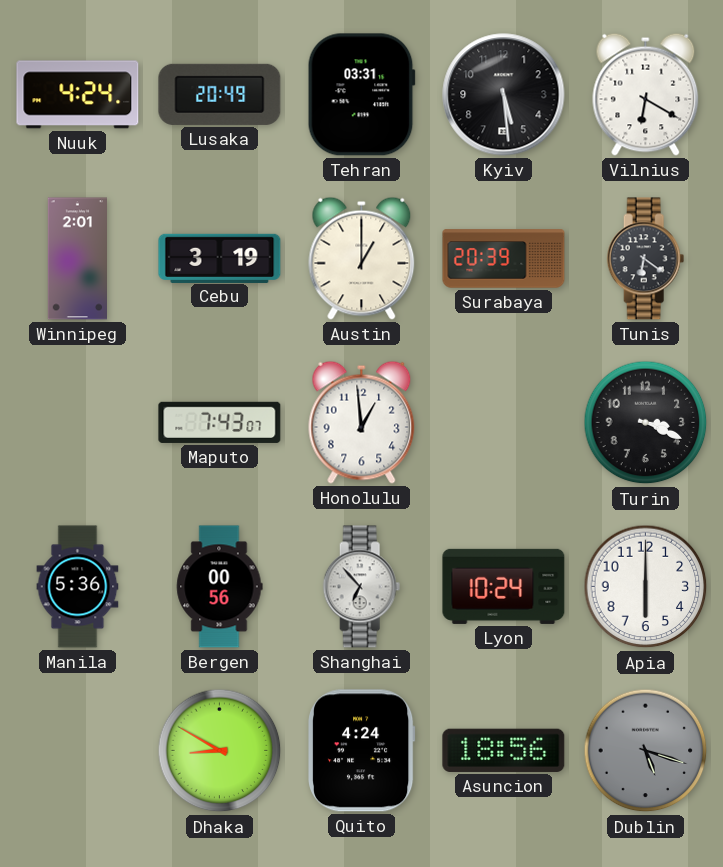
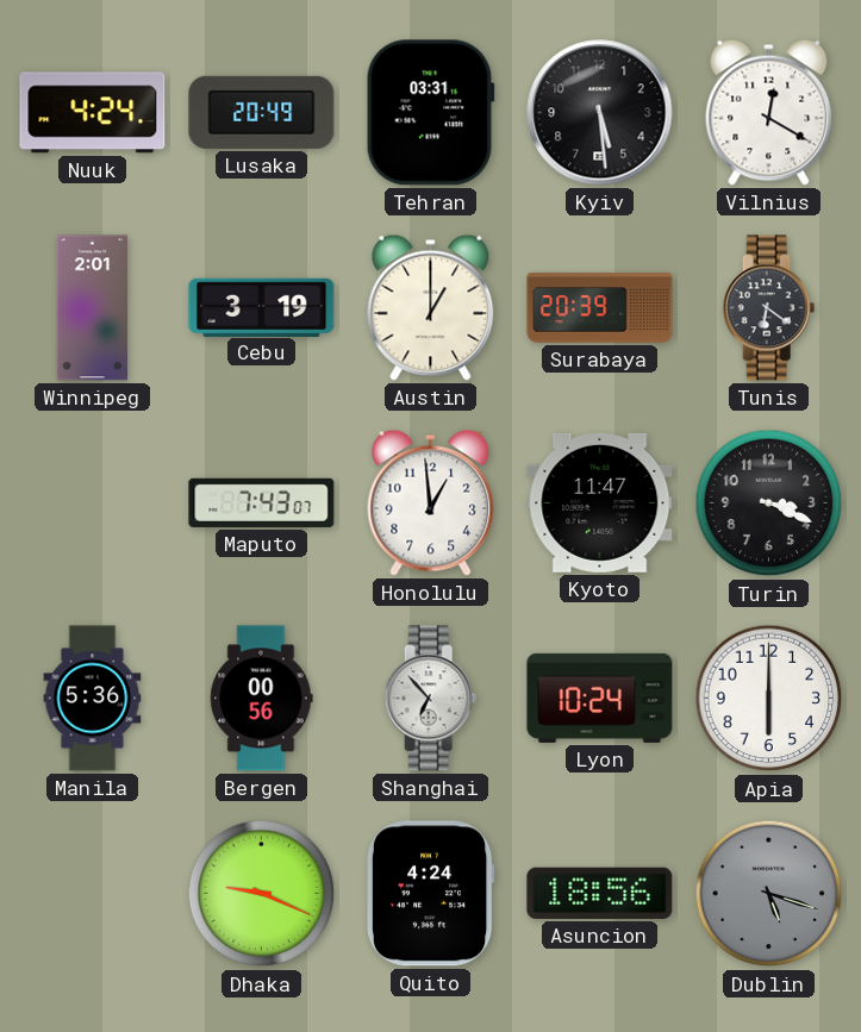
Vilnius: 6:20 -> 12:20 (769, 112)
Kyoto: none -> 11:47 (600, 502)
Dhaka: 8:50 -> 9:19 (262, 894)
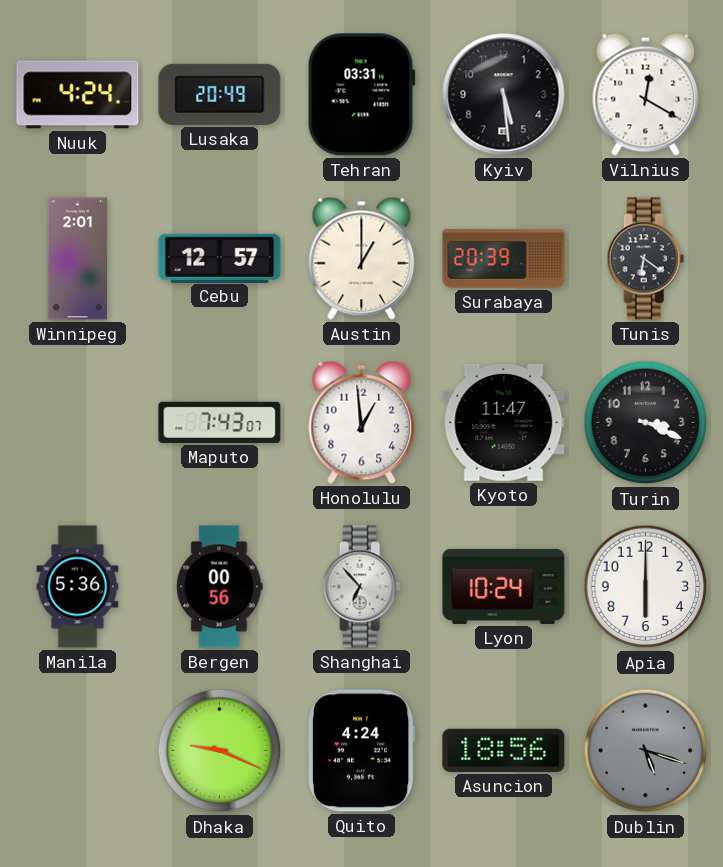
Cebu: 3:19 -> 12:57 (220, 258)
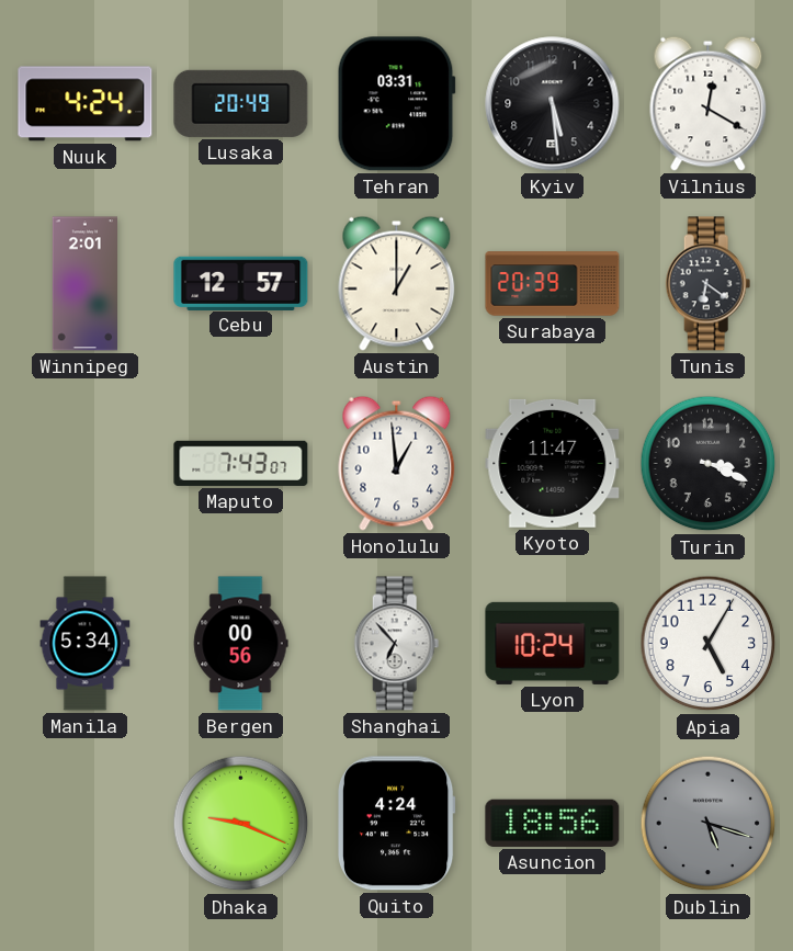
Manila: 5:36 -> 5:34 (86, 644)
Apia: 6:00 -> 5:05 (709, 644)
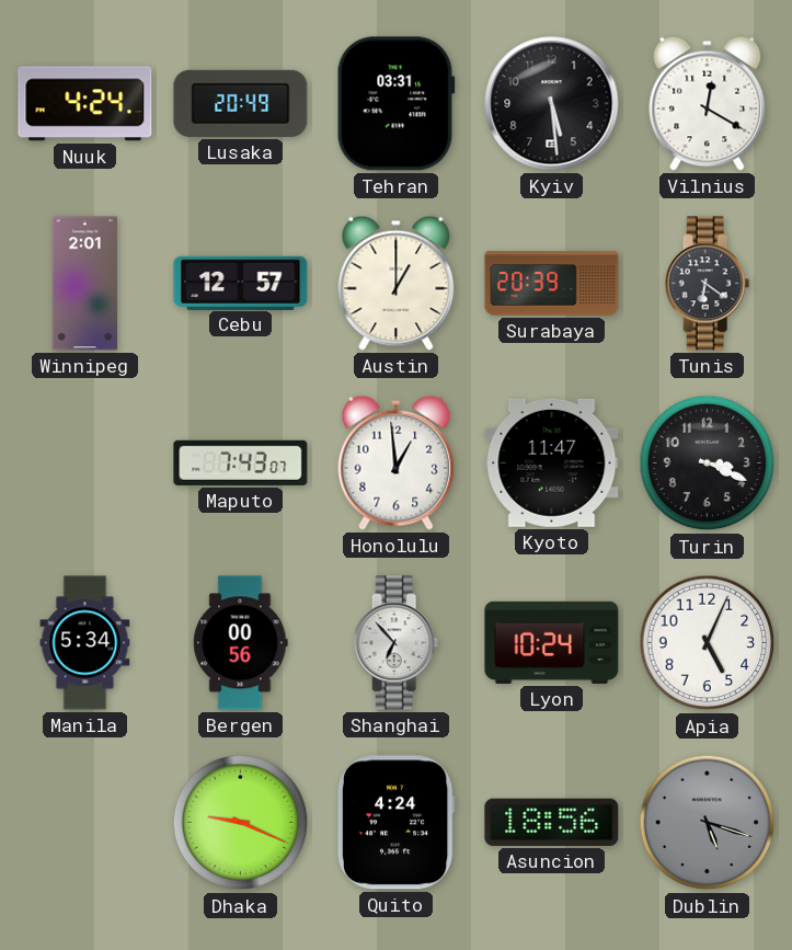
Apia: 5:05 -> 5:04 (708, 643)
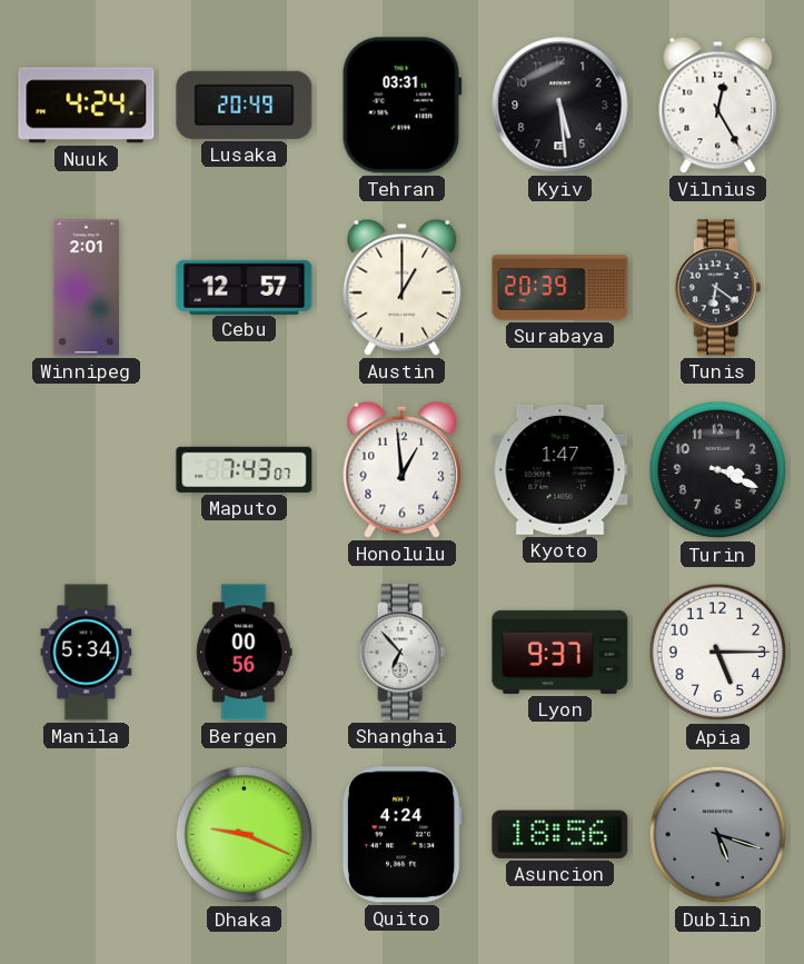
Vilnius: 12:20 -> 12:25 (718, 105)
Kyoto: 11:47 -> 1:47 (560, 469)
Lyon: 10:24 -> 9:37 (560, 652)
Apia: 5:04 -> 5:15 (718, 653)
